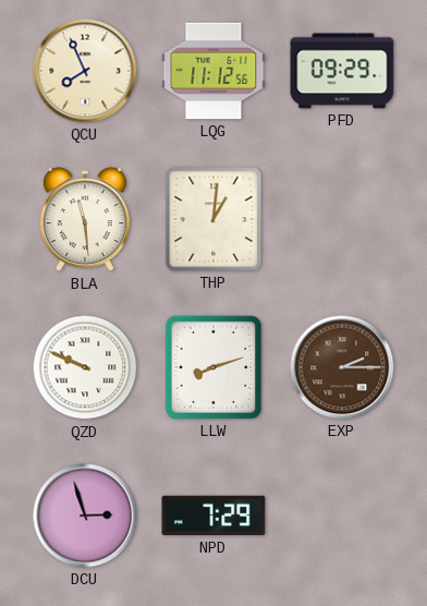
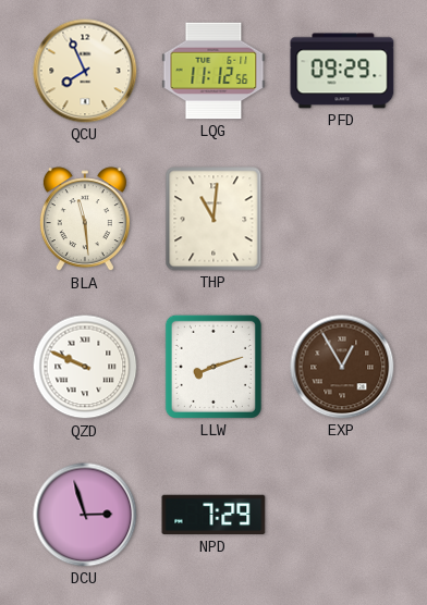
THP: 1:01 -> 11:01 (213, 219)
EXP: 2:15 -> 12:55 (342, 367)
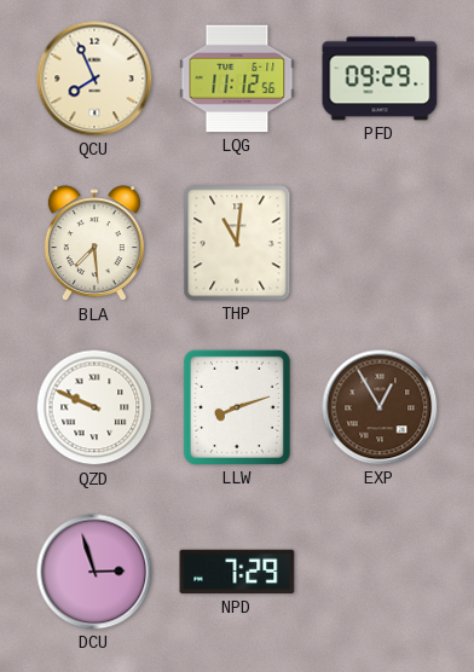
BLA: 11:29 -> 7:29 (94, 244)
